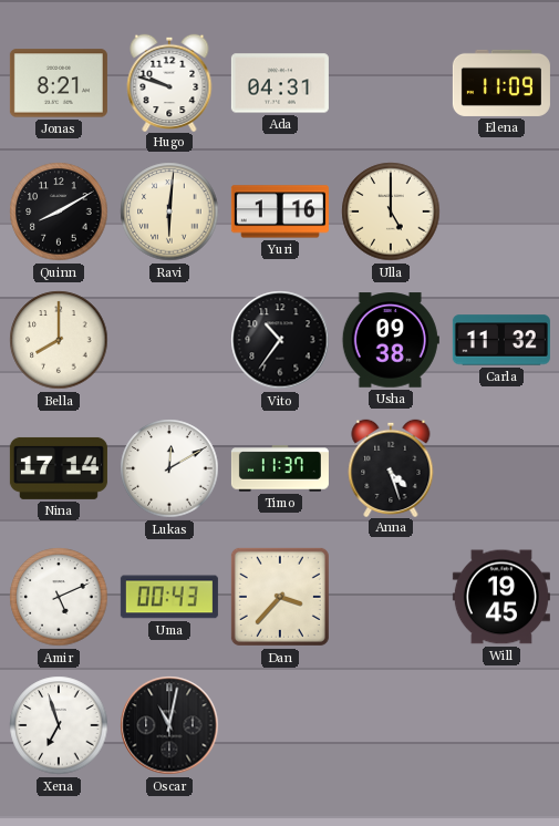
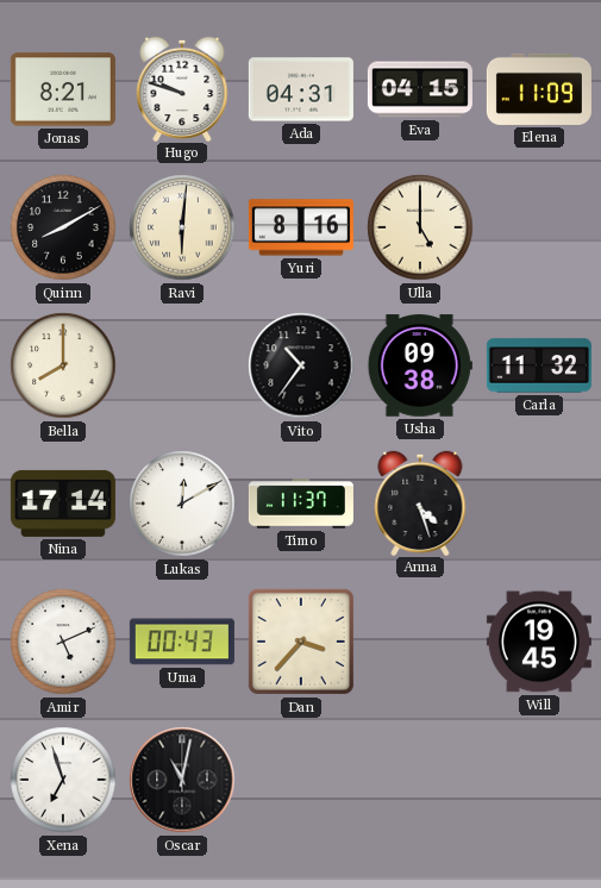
Eva: none -> 04:15 (420, 89)
Yuri: 1:16 -> 8:16 (301, 227)
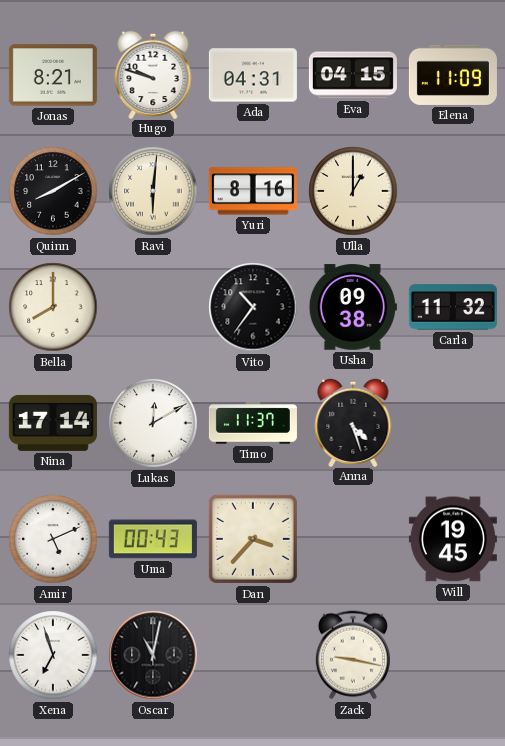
Ulla: 5:00 -> 1:00 (353, 191)
Zack: none -> 9:17 (353, 655)
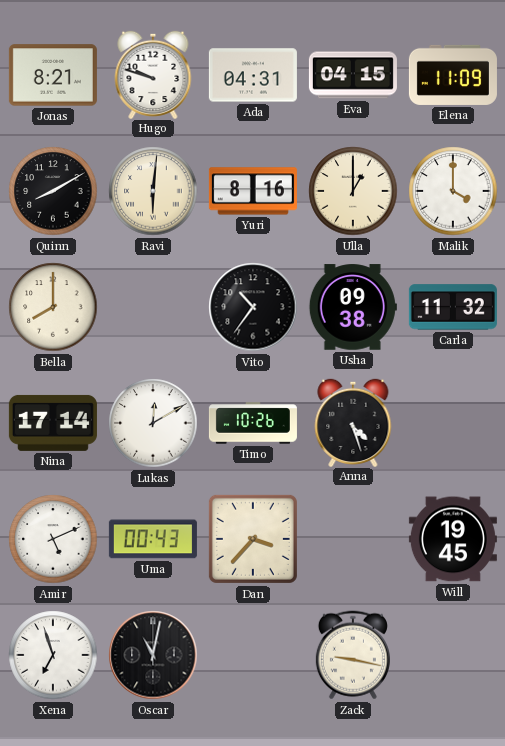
Malik: none -> 4:00 (453, 191)
Timo: 11:37 -> 10:26 (253, 423)
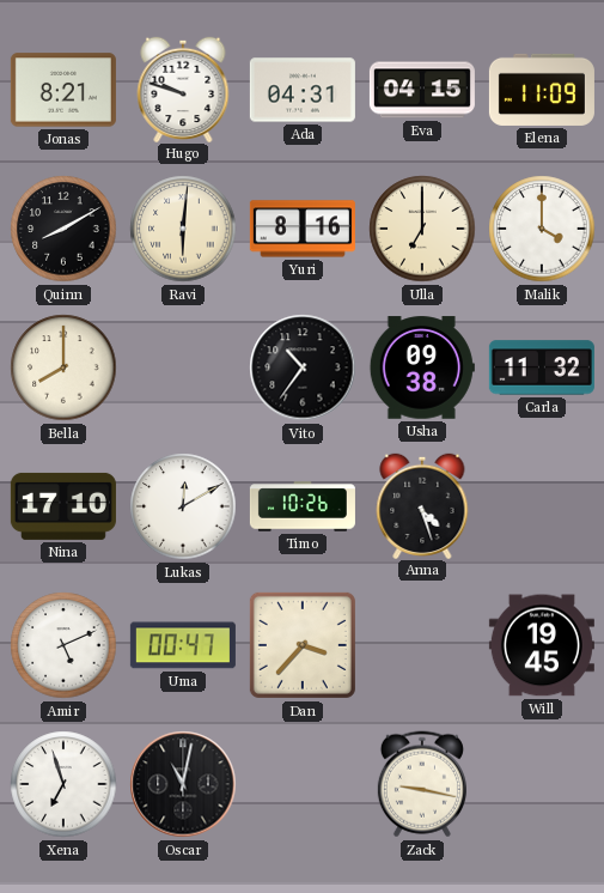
Ulla: 1:00 -> 7:00 (422, 229)
Nina: 17:14 -> 17:10 (63, 506)
Uma: 00:43 -> 00:47 (183, 645)
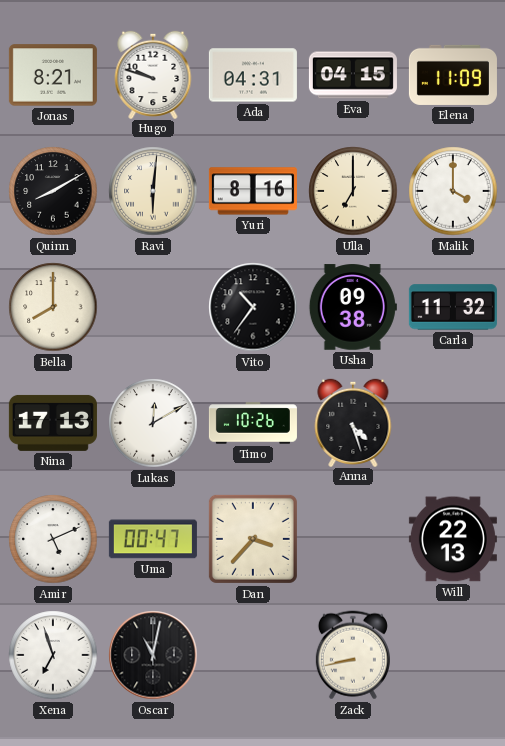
Nina: 17:10 -> 17:13 (53, 423)
Will: 19:45 -> 22:13 (453, 539)
Zack: 9:17 -> 8:43 (353, 655)
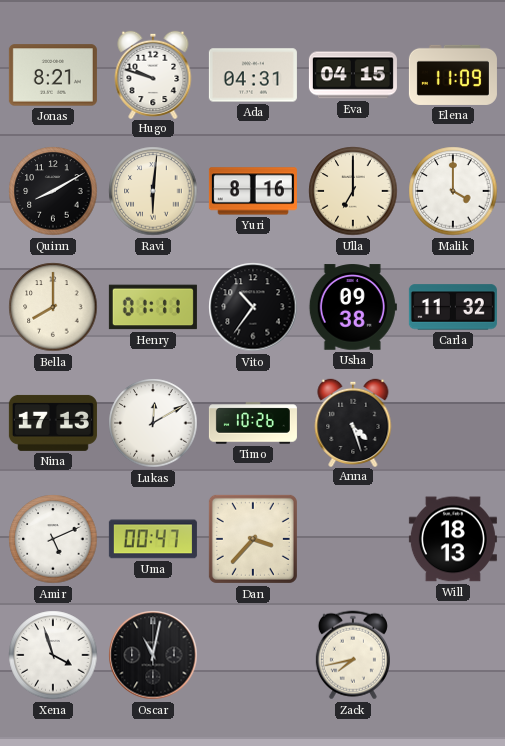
Henry: none -> 01:11 (153, 307)
Will: 22:13 -> 18:13 (453, 539)
Xena: 6:57 -> 3:57 (53, 655)
Zack: 8:43 -> 7:43 (353, 655)
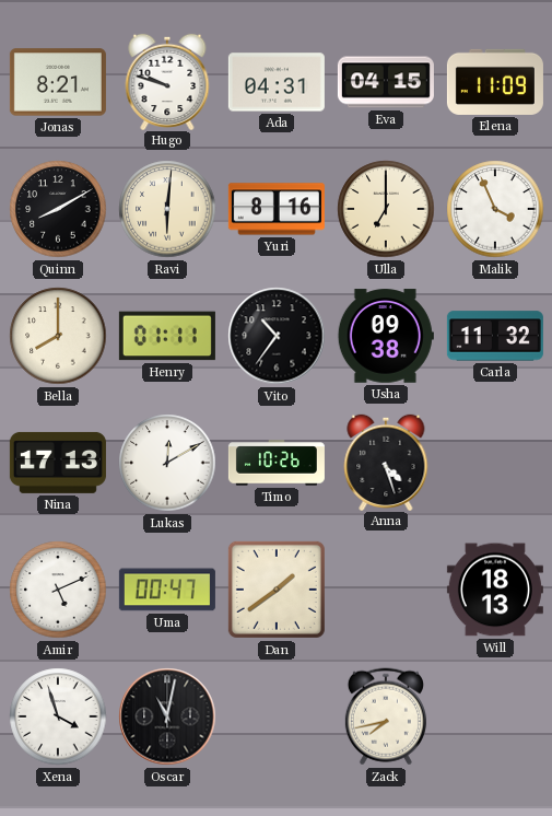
Malik: 4:00 -> 3:56 (495, 209)
Dan: 3:37 -> 1:39 (277, 590)
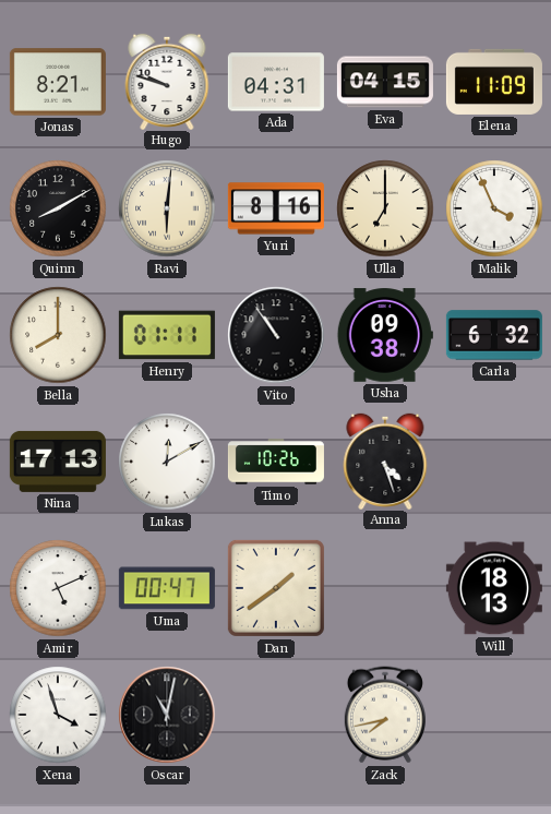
Vito: 10:36 -> 10:54 (276, 335)
Carla: 11:32 -> 6:32 (494, 335)
